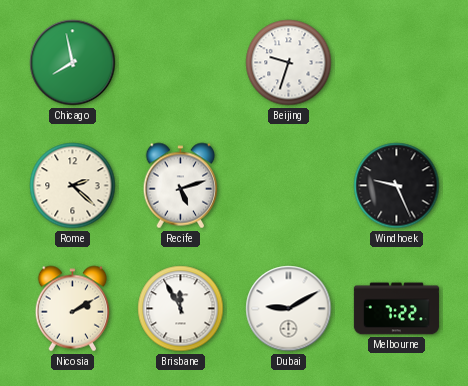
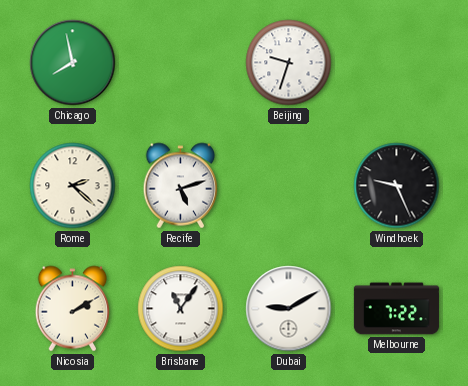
Brisbane: 11:55 -> 11:06 (181, 309)
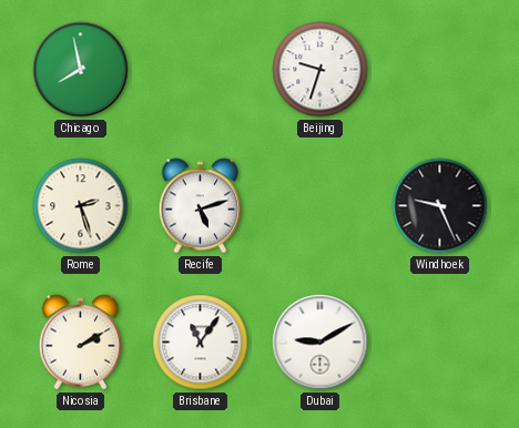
Rome: 2:22 -> 2:27 (81, 206)
Melbourne: 7:22 -> none (396, 309)
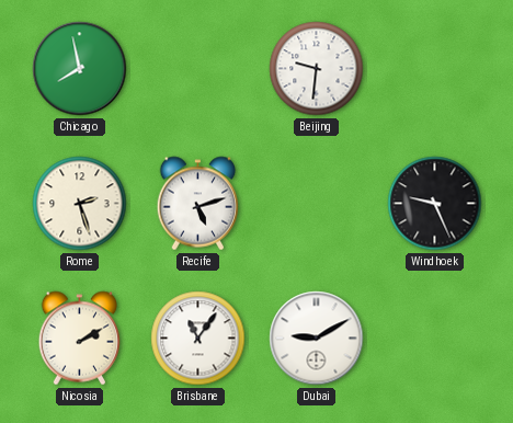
Beijing: 9:33 -> 9:31 (317, 69)
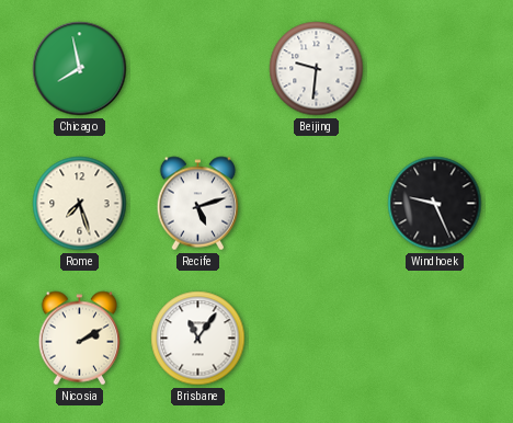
Rome: 2:27 -> 7:27 (80, 204)
Dubai: 9:10 -> none (317, 339)
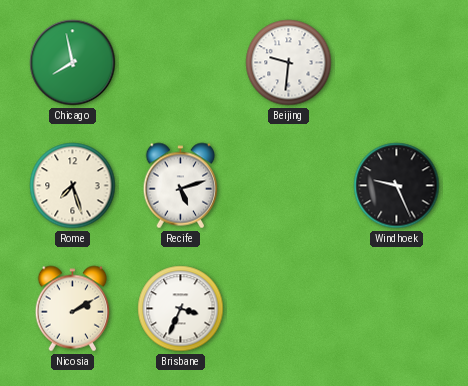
Brisbane: 11:06 -> 3:34 (181, 309)
